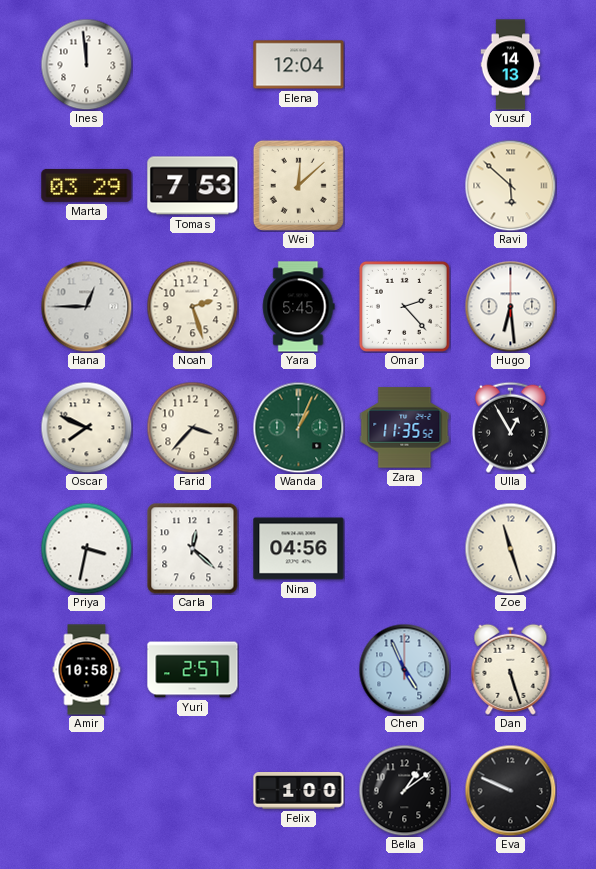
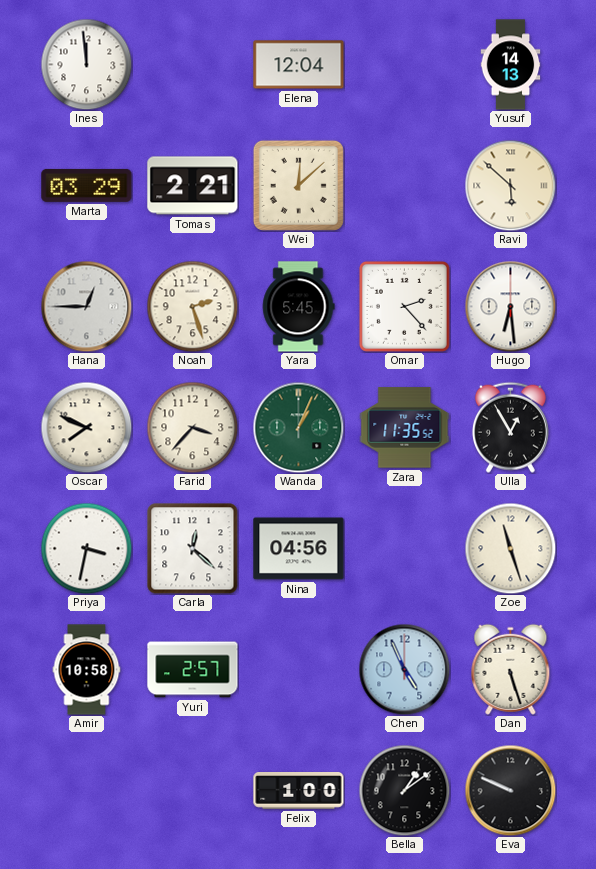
Tomas: 7:53 -> 2:21 (193, 186)
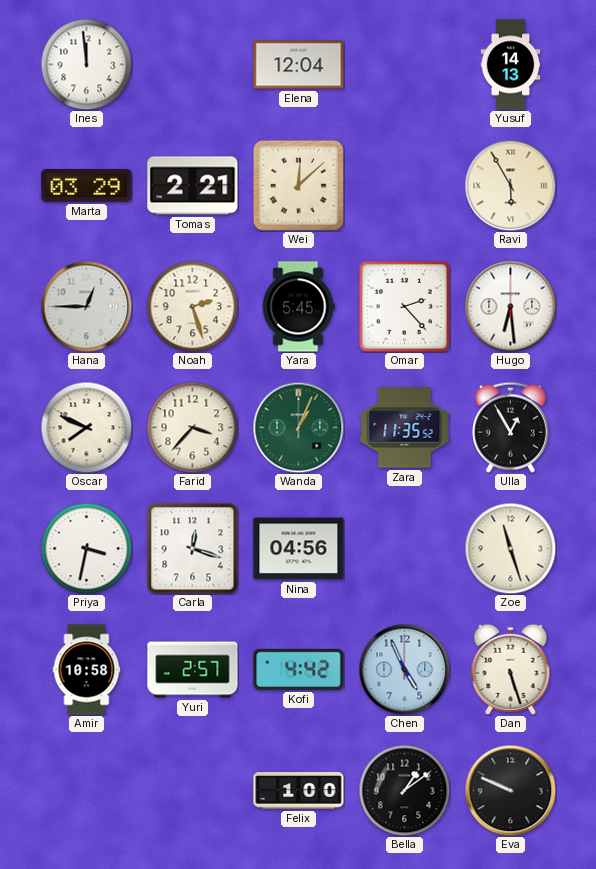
Ravi: 5:52 -> 5:55 (510, 185)
Carla: 12:22 -> 12:18 (193, 549)
Kofi: none -> 4:42 (299, 669)
